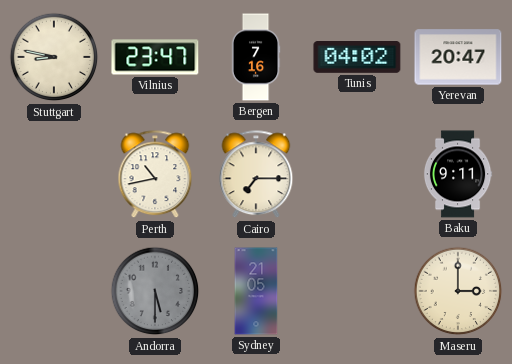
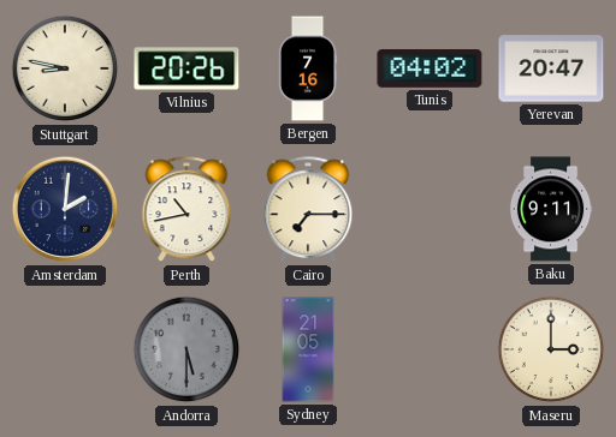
Vilnius: 23:47 -> 20:26 (186, 68)
Amsterdam: none -> 2:01 (65, 209)
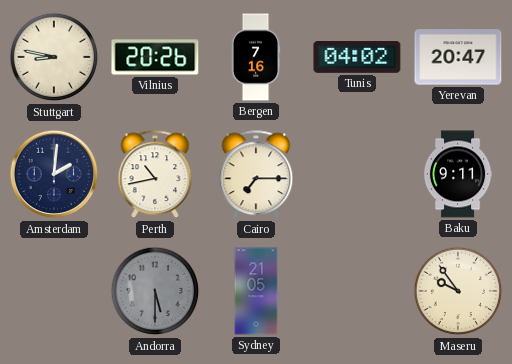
Maseru: 3:00 -> 9:54 (458, 291)
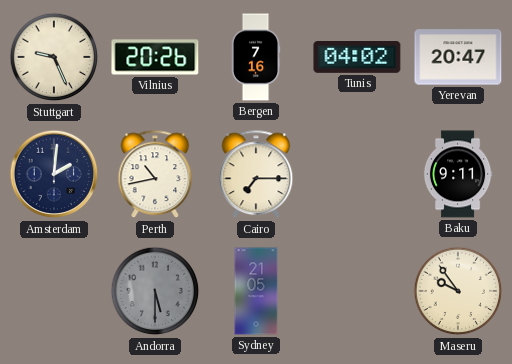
Stuttgart: 8:47 -> 9:26 (54, 57)
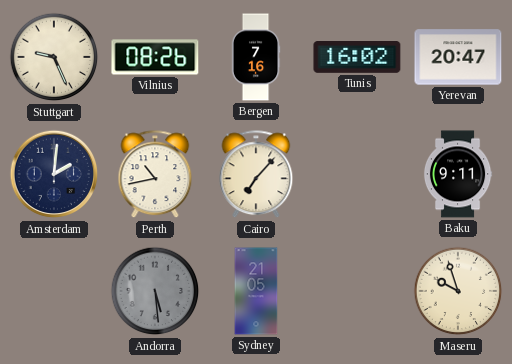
Vilnius: 20:26 -> 08:26 (155, 57)
Tunis: 04:02 -> 16:02 (357, 58)
Cairo: 7:15 -> 7:07 (256, 175)
Andorra: 5:30 -> 5:29 (155, 291)
Maseru: 9:54 -> 9:57 (458, 291)
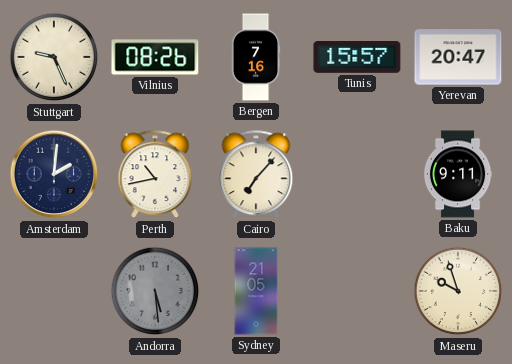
Tunis: 16:02 -> 15:57 (357, 58)
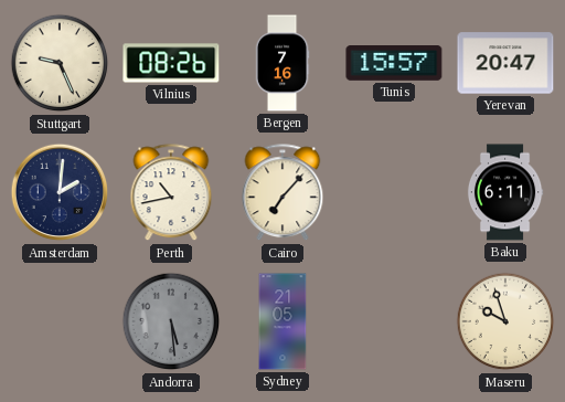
Baku: 9:11 -> 6:11 (505, 192)
